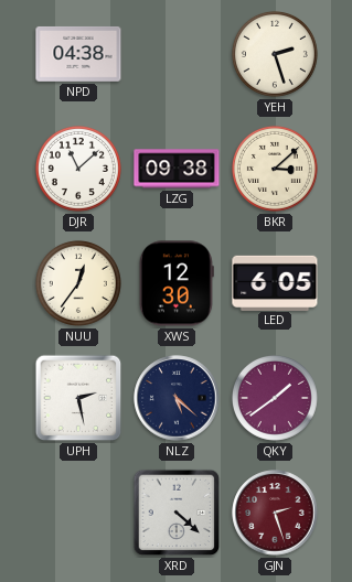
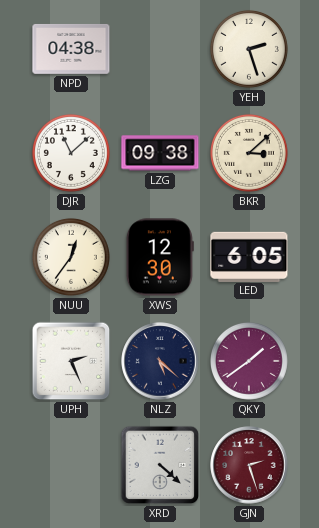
UPH: 2:28 -> 2:26 (71, 361)
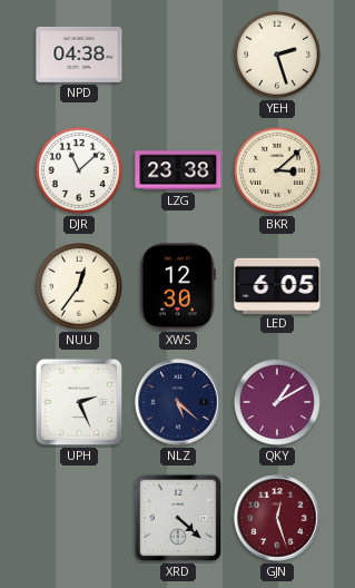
LZG: 09:38 -> 23:38 (178, 170)
QKY: 1:39 -> 1:10 (277, 402)
GJN: 2:27 -> 12:27 (277, 518)
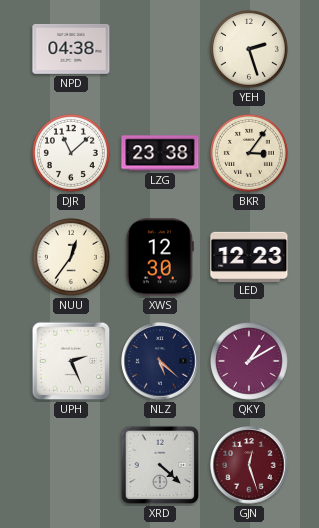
BKR: 3:08 -> 3:06 (249, 153)
LED: 6:05 -> 12:23 (249, 256)
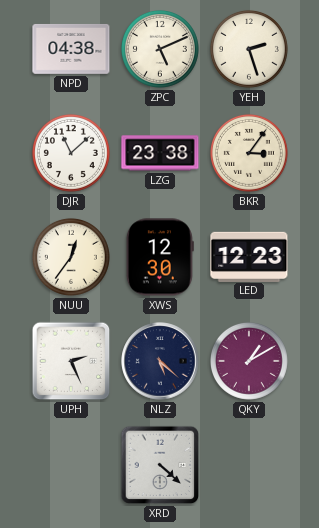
ZPC: none -> 5:11 (160, 49)
GJN: 12:27 -> none (249, 465)
